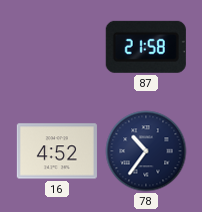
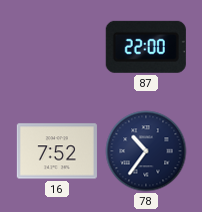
87: 21:58 -> 22:00 (146, 47)
16: 4:52 -> 7:52 (57, 151)
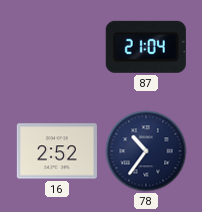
87: 22:00 -> 21:04 (146, 47)
16: 7:52 -> 2:52 (57, 151)
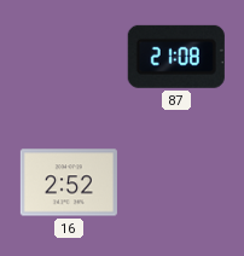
87: 21:04 -> 21:08 (176, 57)
78: 10:36 -> none (146, 151)
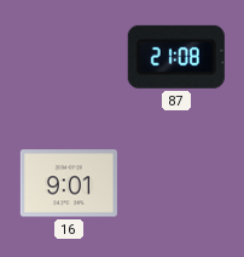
16: 2:52 -> 9:01 (69, 183)
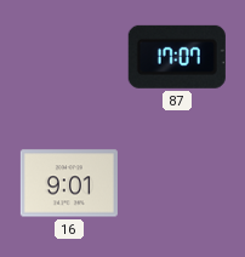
87: 21:08 -> 17:07 (177, 57)
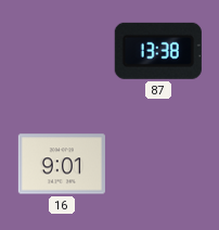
87: 17:07 -> 13:38 (158, 51)
